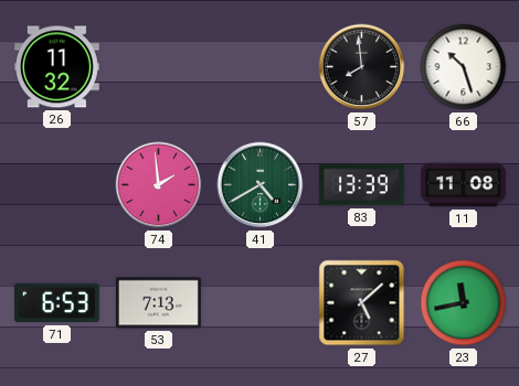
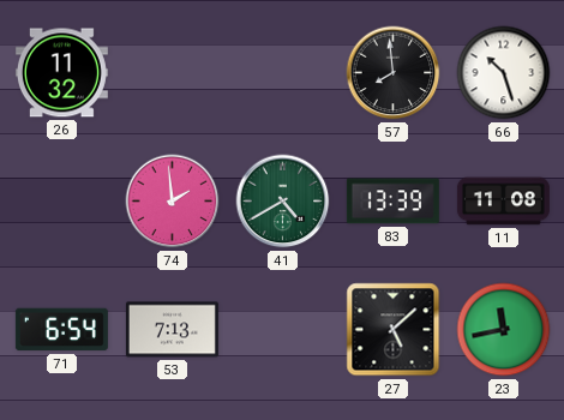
71: 6:53 -> 6:54 (61, 330)
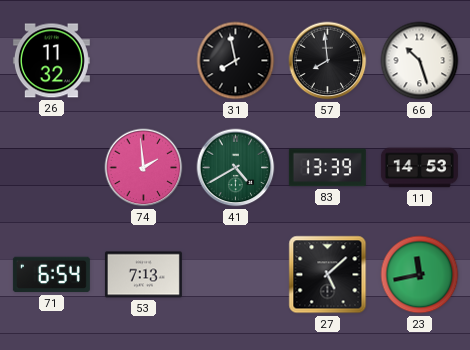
31: none -> 7:58 (236, 61)
11: 11:08 -> 14:53 (419, 168)
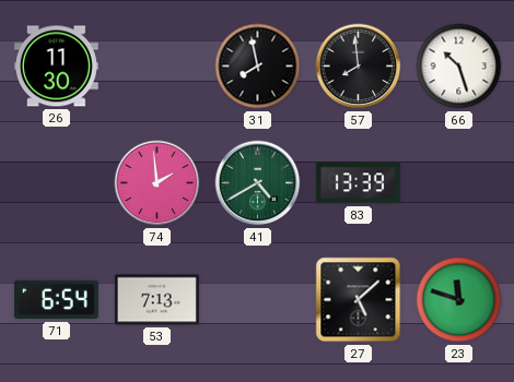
26: 11:32 -> 11:30 (56, 67)
11: 14:53 -> none (419, 168)
23: 11:43 -> 11:48 (459, 300)
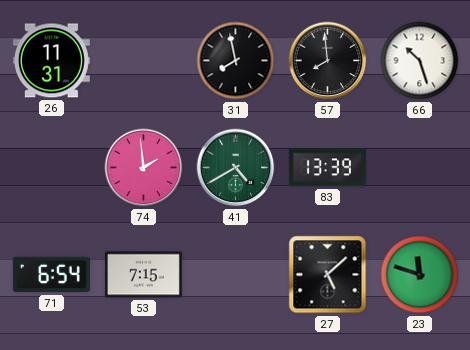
26: 11:30 -> 11:31 (51, 61)
53: 7:13 -> 7:15 (143, 275)
